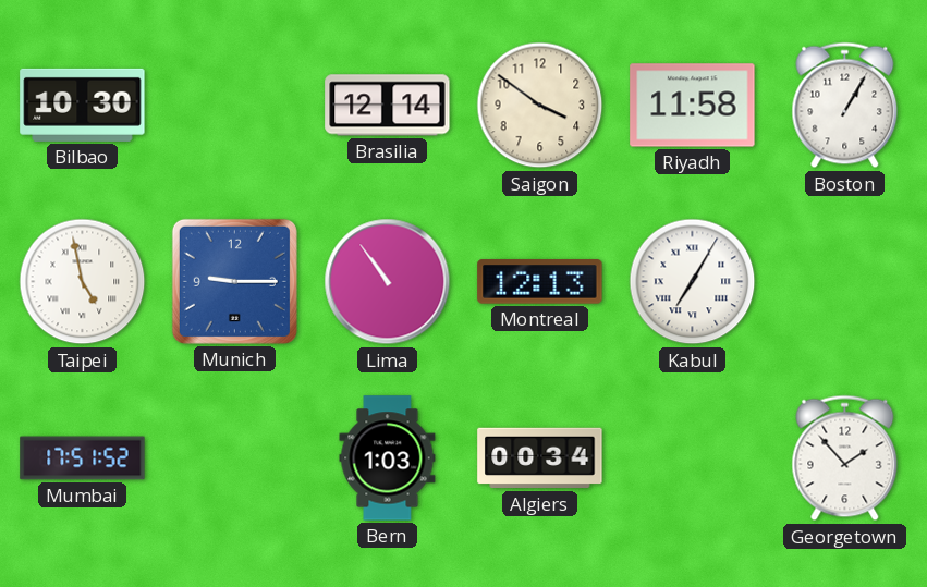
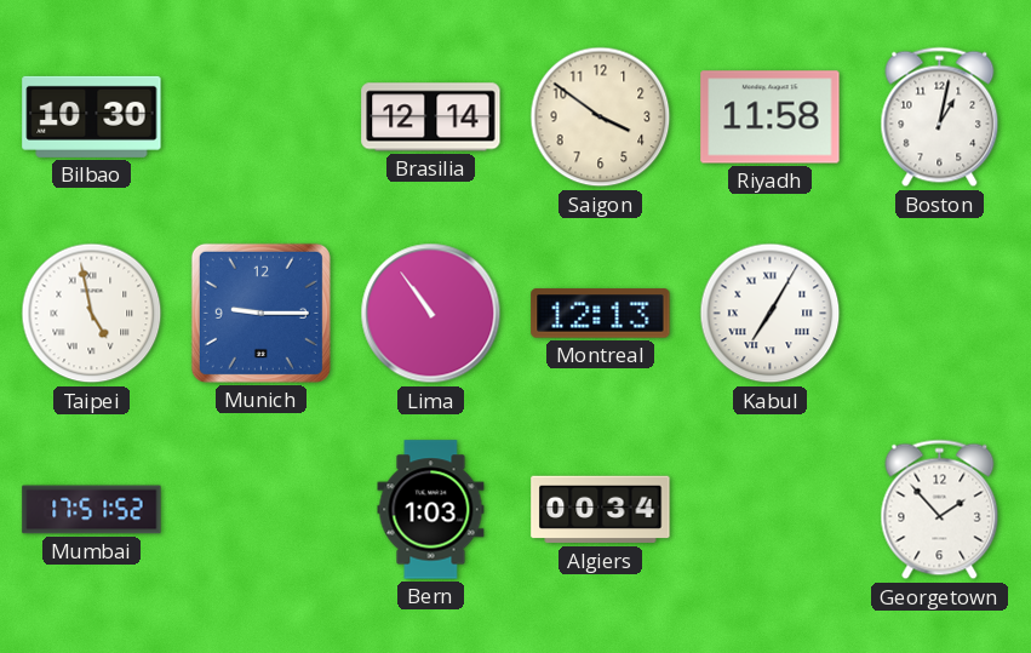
Boston: 1:05 -> 1:02 (940, 118)
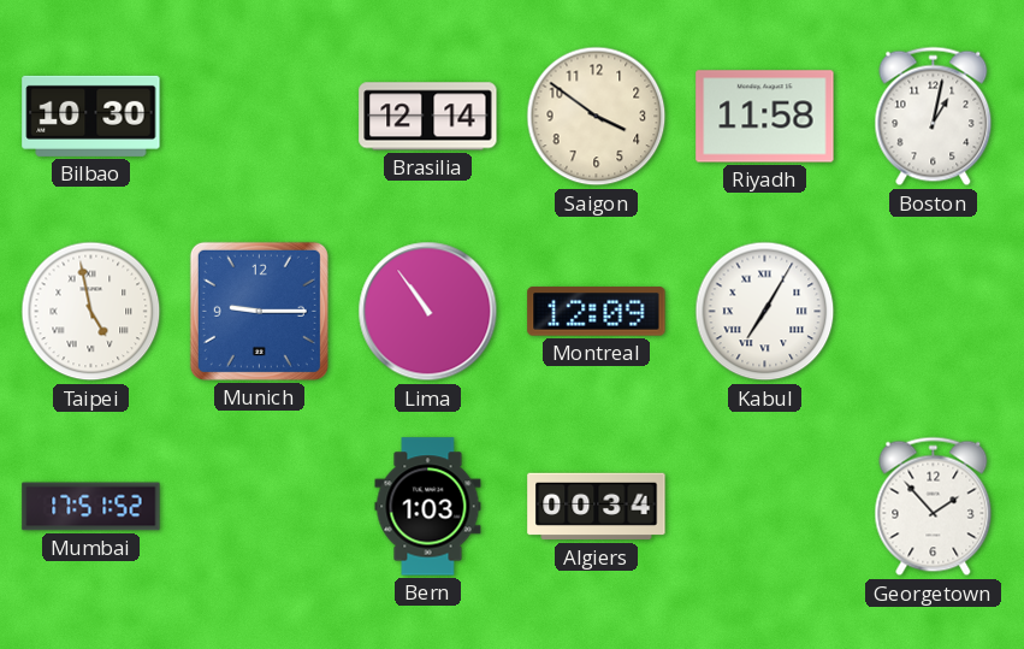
Montreal: 12:13 -> 12:09 (597, 312)
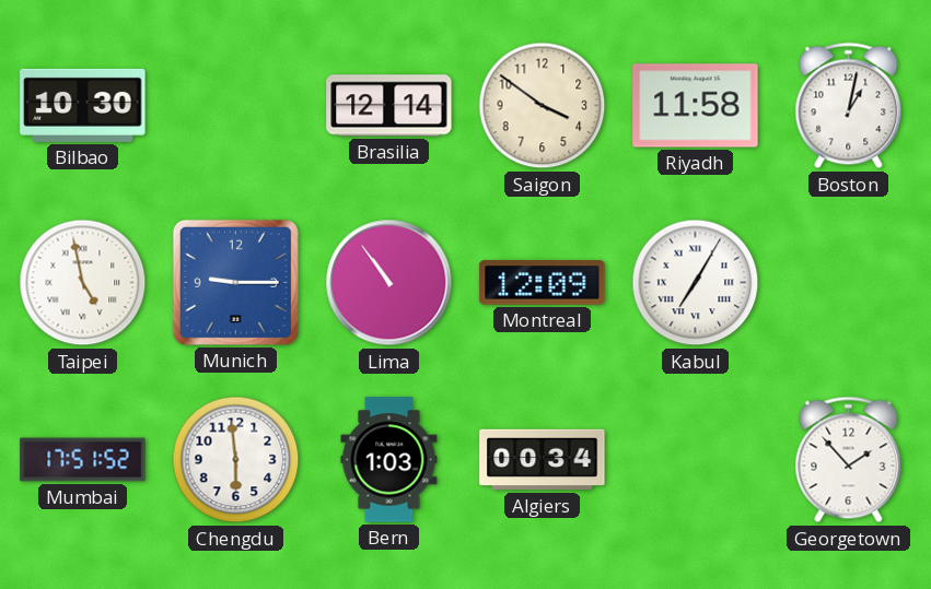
Chengdu: none -> 5:59 (236, 460)
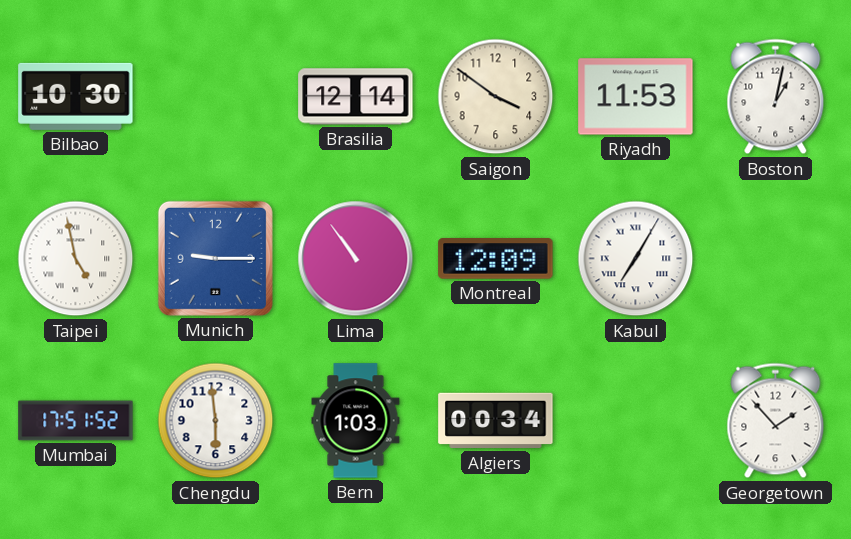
Riyadh: 11:58 -> 11:53 (636, 97)
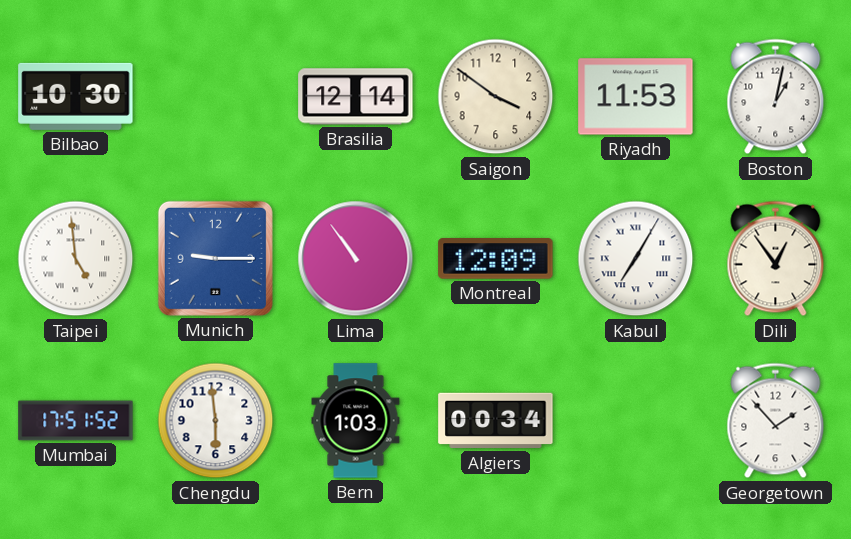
Taipei: 4:58 -> 4:59 (76, 259)
Dili: none -> 12:54 (776, 259)
